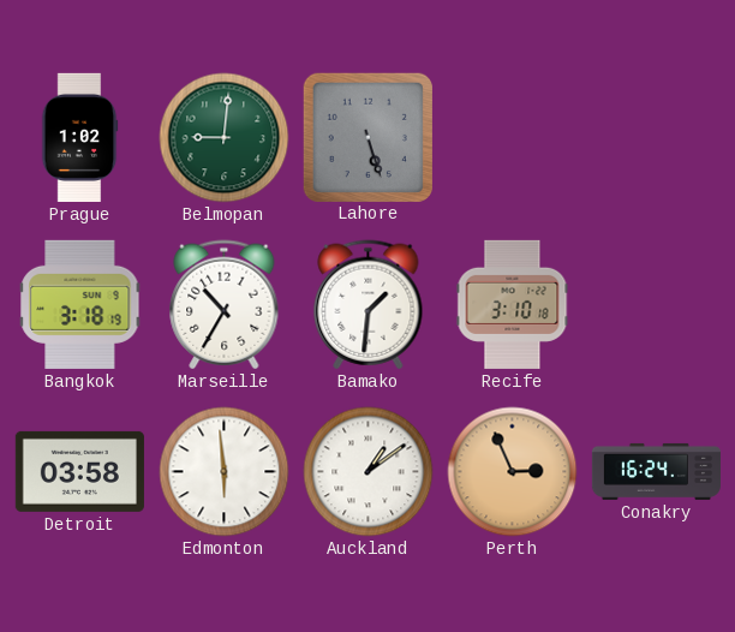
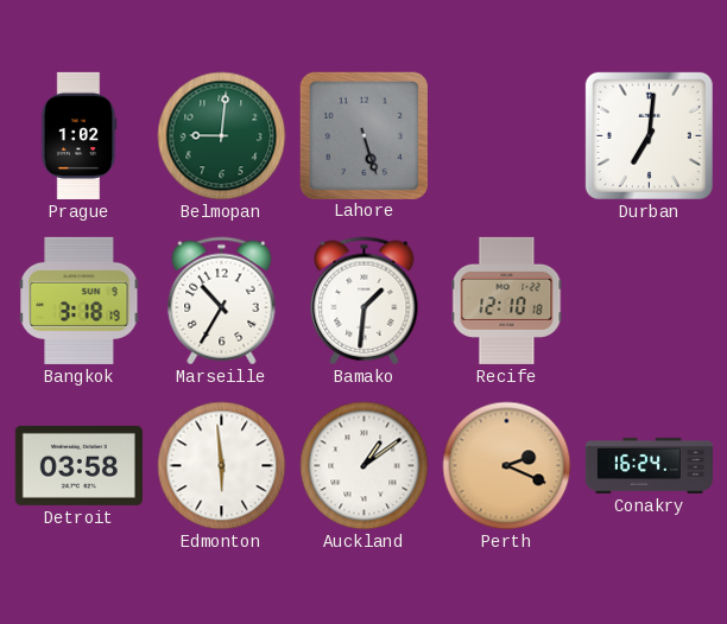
Durban: none -> 7:01 (649, 135)
Recife: 3:10 -> 12:10 (507, 300)
Perth: 2:56 -> 2:19 (507, 466)
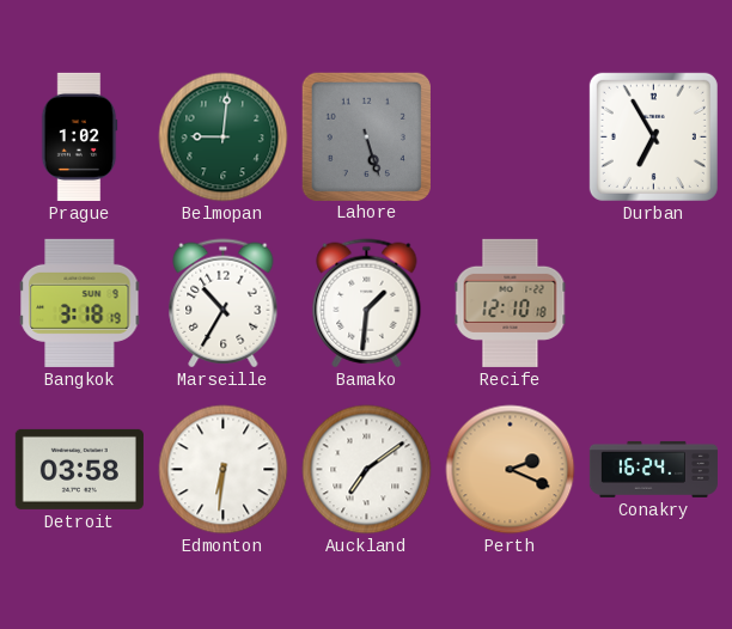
Durban: 7:01 -> 6:55 (653, 136)
Edmonton: 5:59 -> 6:31 (224, 470)
Auckland: 1:09 -> 7:09 (367, 470)
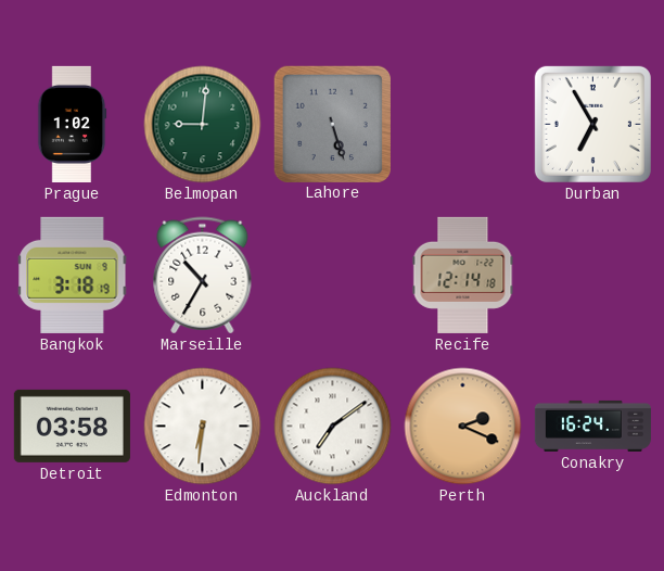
Bamako: 1:31 -> none (367, 304)
Recife: 12:10 -> 12:14 (463, 275)
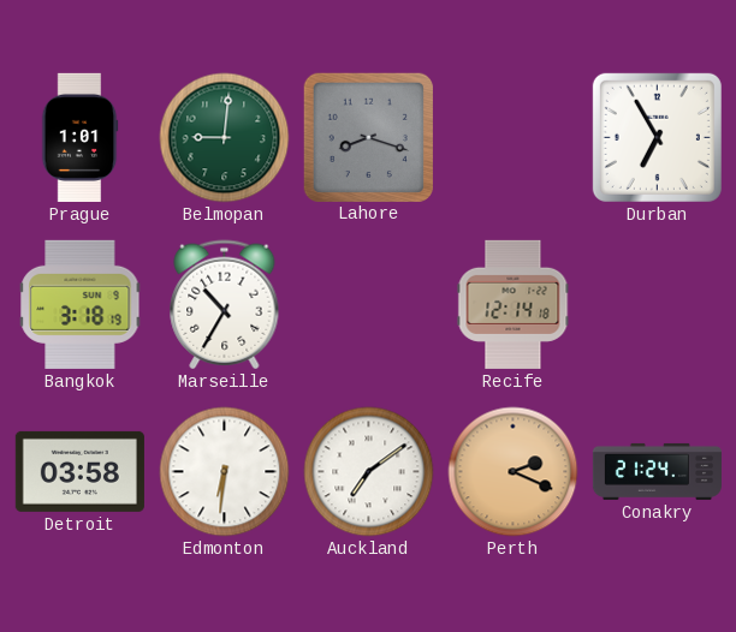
Prague: 1:02 -> 1:01 (79, 137)
Lahore: 5:27 -> 8:18 (368, 137)
Conakry: 16:24 -> 21:24 (657, 471)
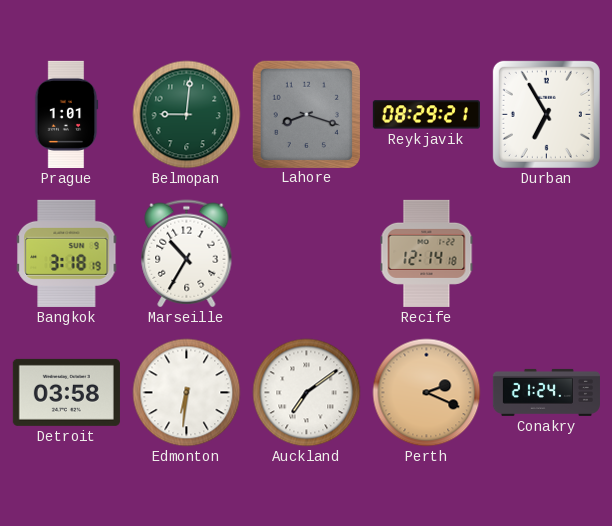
Reykjavik: none -> 08:29 (426, 115)
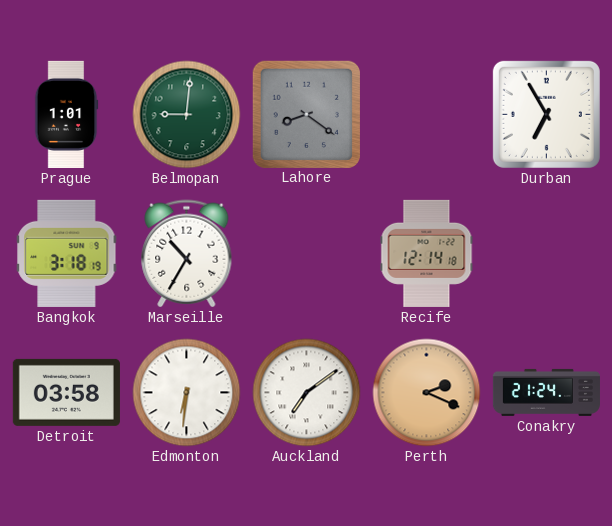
Lahore: 8:18 -> 8:21 (306, 114)
Reykjavik: 08:29 -> none (426, 115)
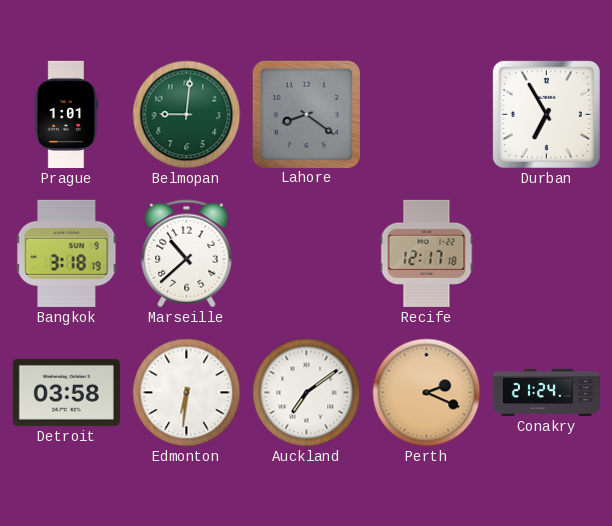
Marseille: 10:35 -> 10:38 (187, 254)
Recife: 12:14 -> 12:17 (427, 253)
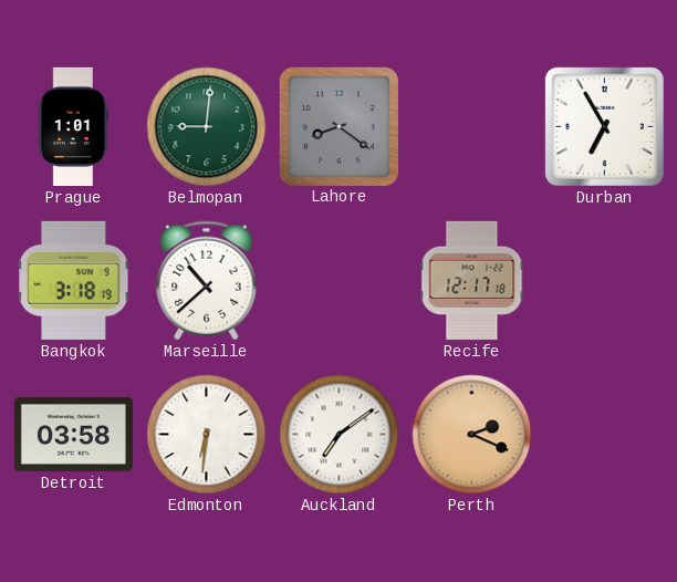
Conakry: 21:24 -> none (546, 392)
